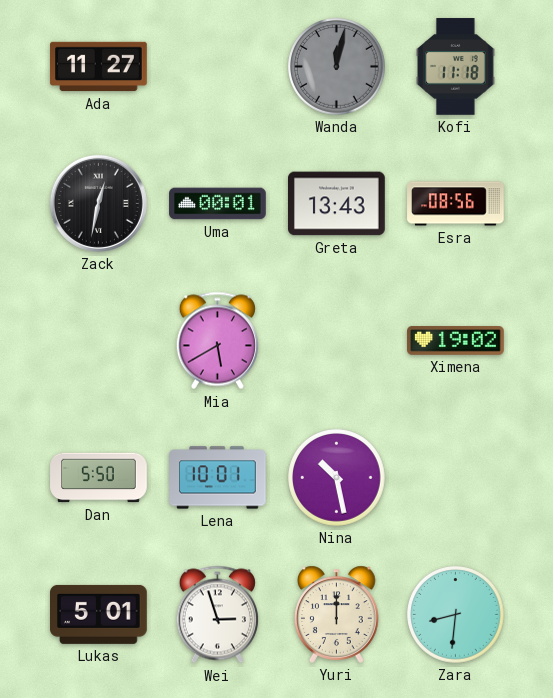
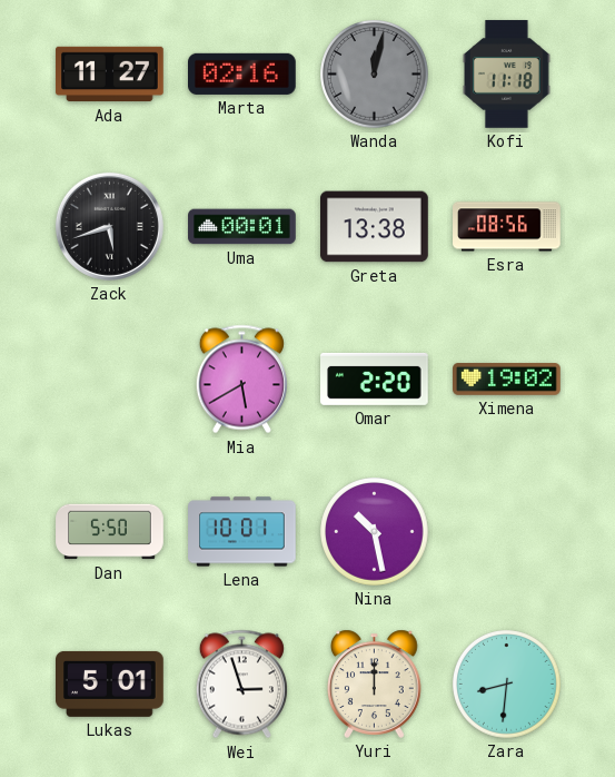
Marta: none -> 02:16 (242, 73)
Zack: 12:32 -> 5:42 (109, 226)
Greta: 13:43 -> 13:38 (375, 227)
Omar: none -> 2:20 (375, 378)
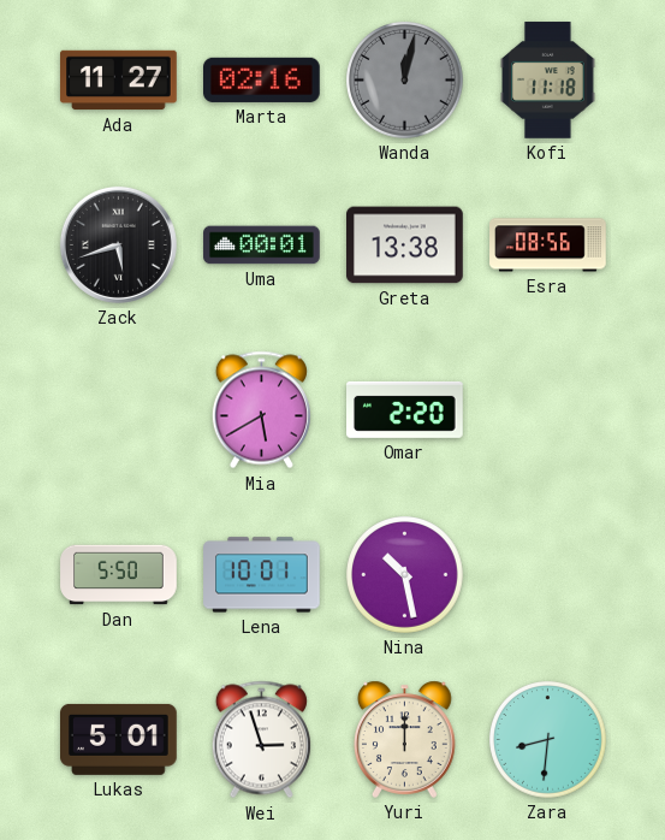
Ximena: 19:02 -> none (507, 380)
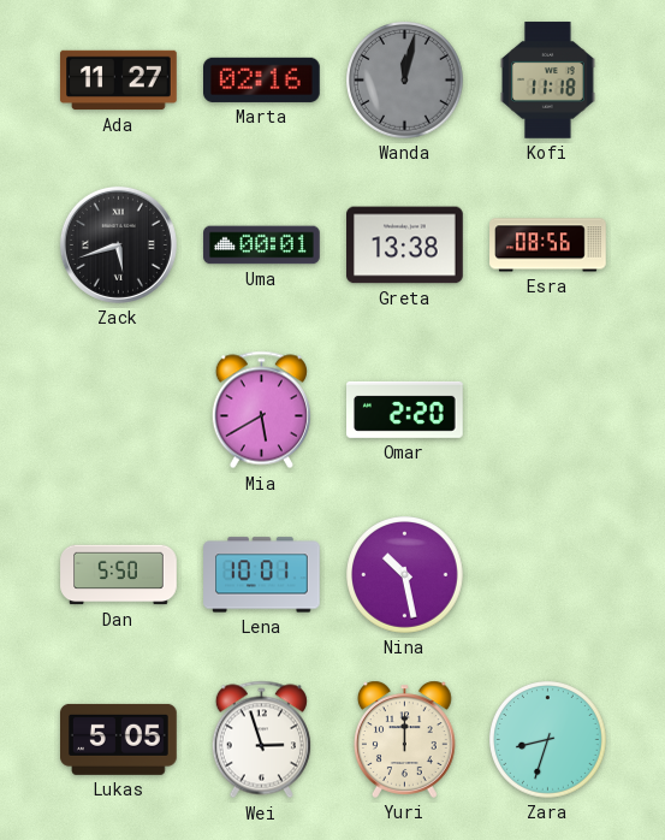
Lukas: 5:01 -> 5:05 (119, 739)
Zara: 8:31 -> 8:33 (548, 740)
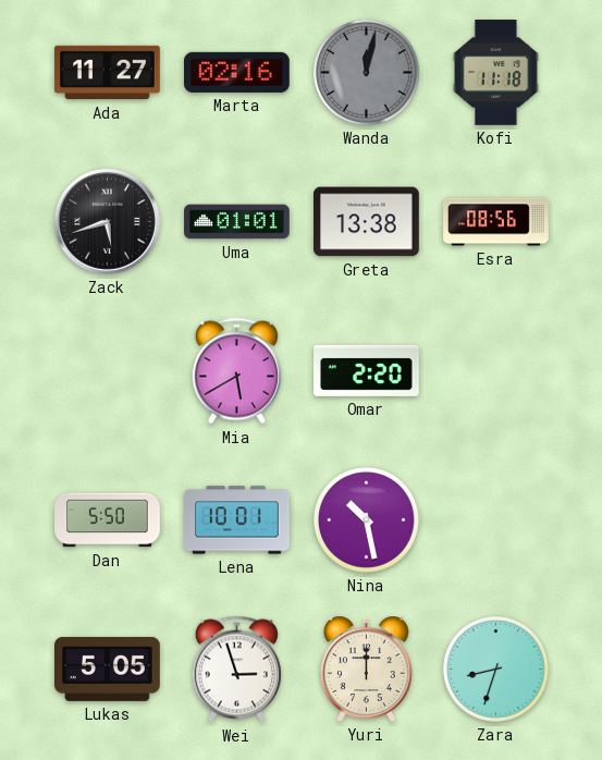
Uma: 00:01 -> 01:01 (237, 222)
